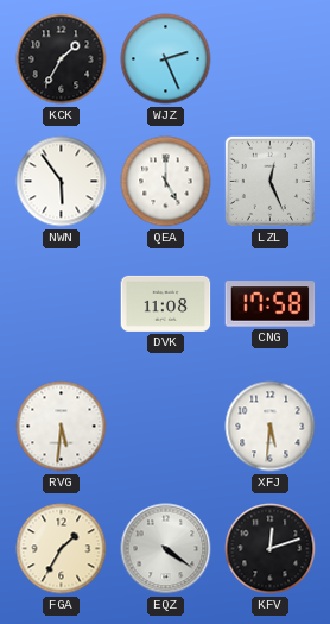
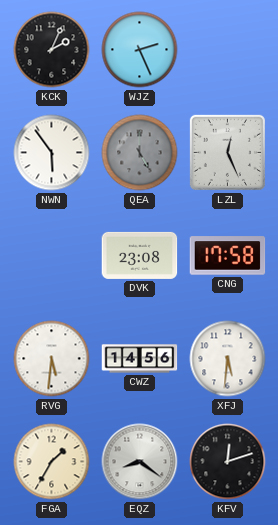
KCK: 1:35 -> 2:04 (52, 50)
QEA dial: white -> grey (140, 153)
DVK: 11:08 -> 23:08 (140, 255)
CWZ: none -> 14:56 (140, 359)
EQZ: 4:21 -> 8:21 (140, 462)
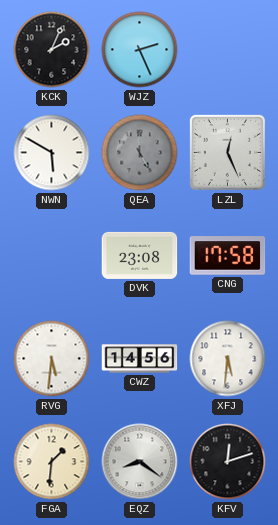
NWN: 5:54 -> 5:50 (52, 153)
FGA: 1:35 -> 1:31 (52, 462)
